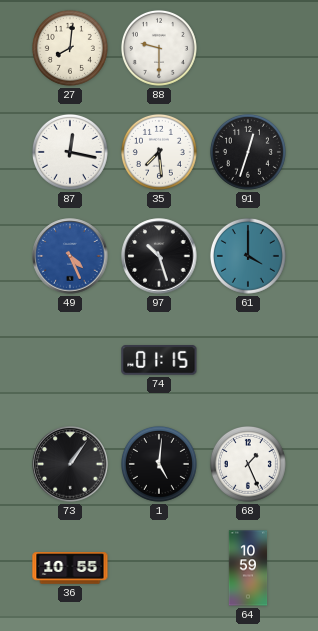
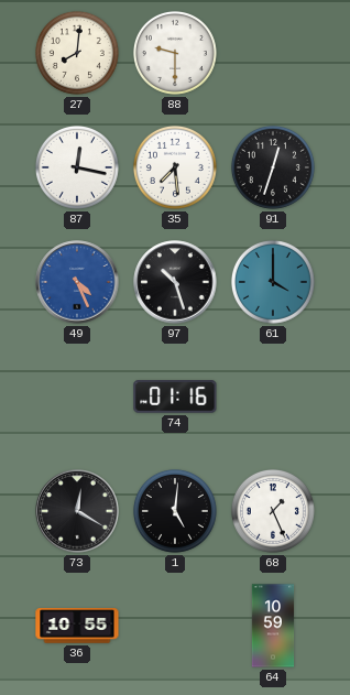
74: 01:15 -> 01:16 (175, 398)
73: 1:06 -> 12:20 (77, 511)
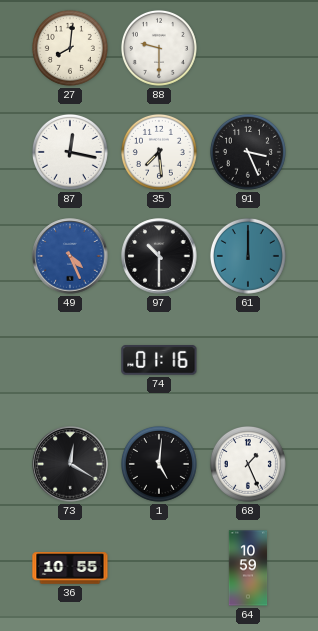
91: 12:33 -> 3:26 (248, 152)
97: 10:27 -> 10:30 (159, 256)
61: 4:00 -> 12:00 (248, 256)
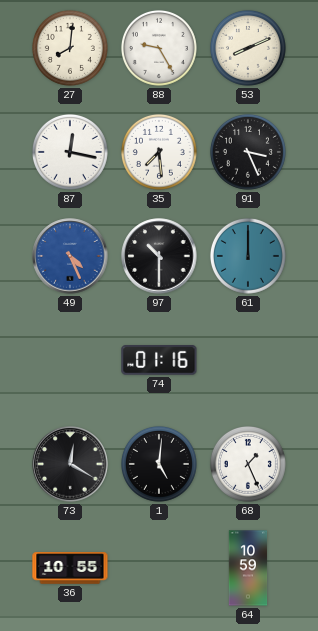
88: 9:30 -> 9:25 (159, 48)
53: none -> 8:11 (248, 48)
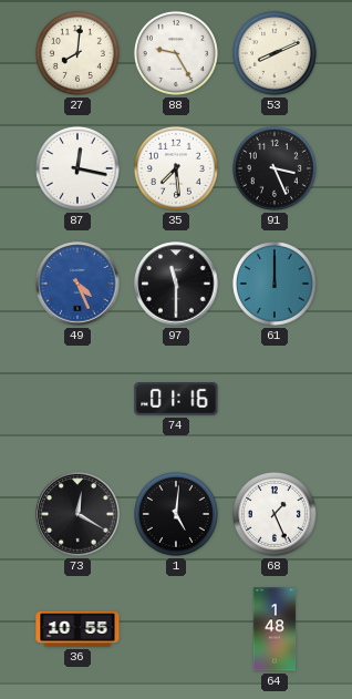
97: 10:30 -> 11:30 (176, 284)
64: 10:59 -> 1:48 (275, 629)
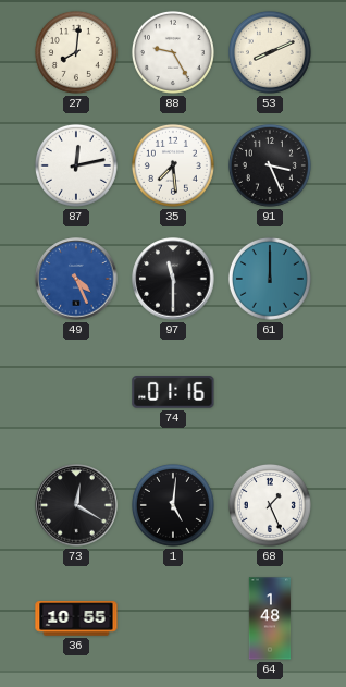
87: 12:17 -> 12:13 (76, 165)
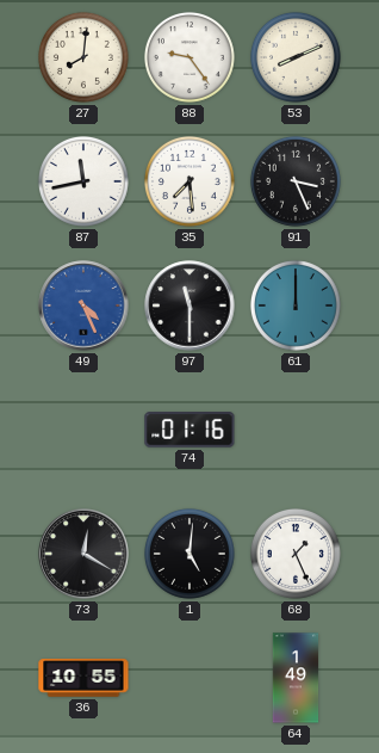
88: 9:25 -> 9:24 (189, 57)
87: 12:13 -> 11:43 (83, 181)
64: 1:48 -> 1:49 (296, 678)
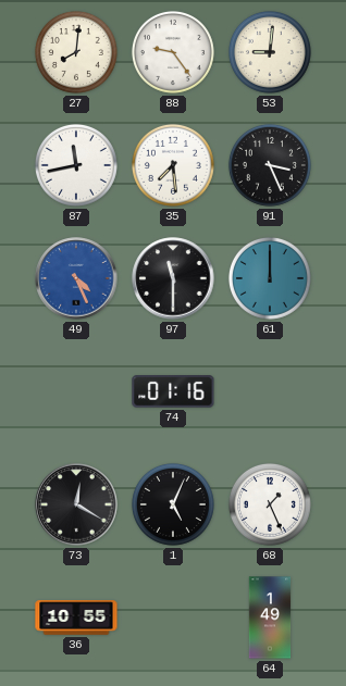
53: 8:11 -> 9:01 (270, 52)
1: 5:01 -> 5:04 (173, 504)
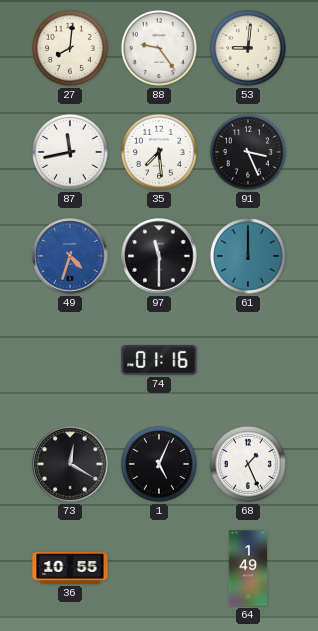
49: 4:26 -> 4:33 (70, 256)
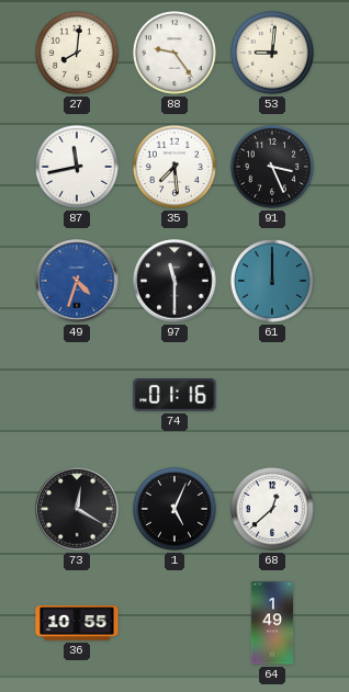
68: 1:26 -> 12:38 (272, 509)
